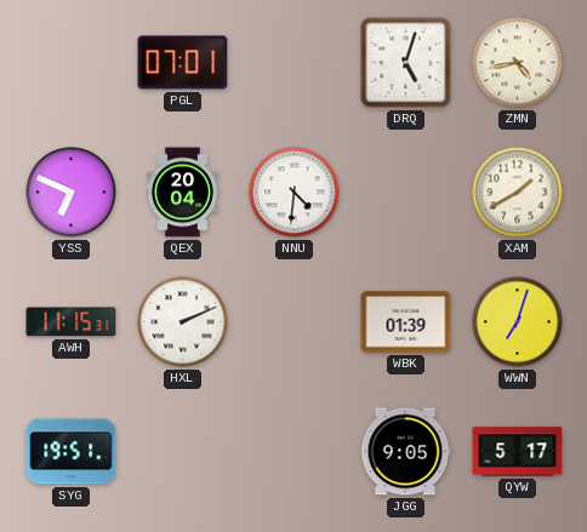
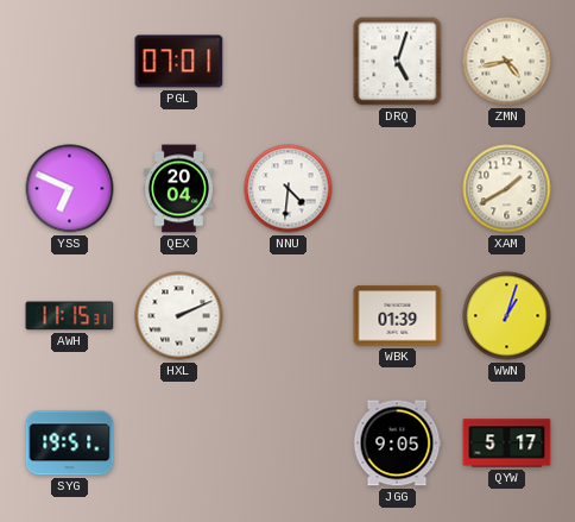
WWN: 7:03 -> 1:03 (507, 316)
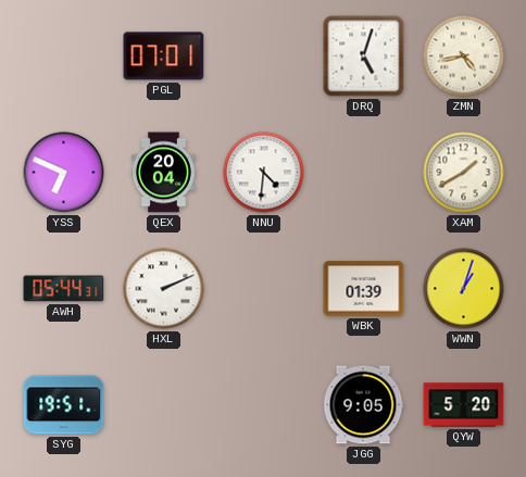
AWH: 11:15 -> 05:44 (64, 289)
QYW: 5:17 -> 5:20 (464, 405)
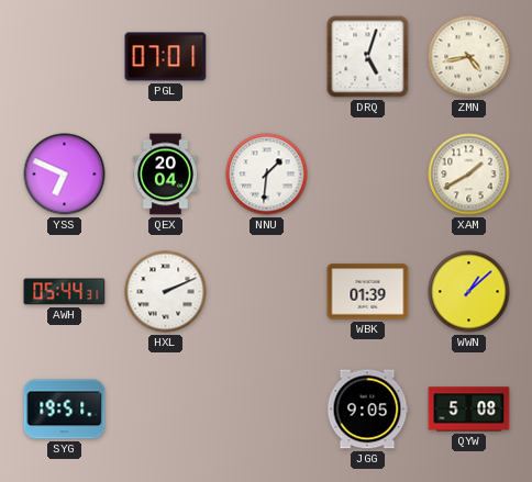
NNU: 4:31 -> 1:31 (267, 175)
WWN: 1:03 -> 1:08 (469, 292)
QYW: 5:20 -> 5:08 (469, 410)
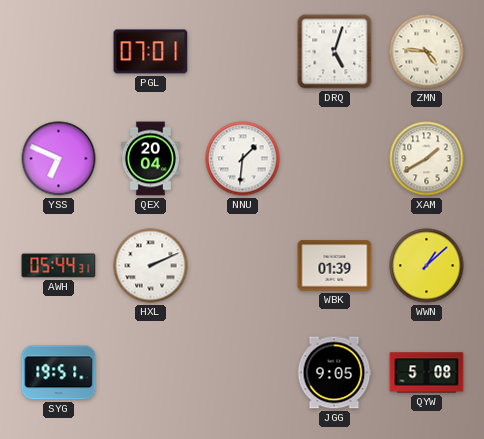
ZMN: 4:43 -> 4:46 (427, 52)
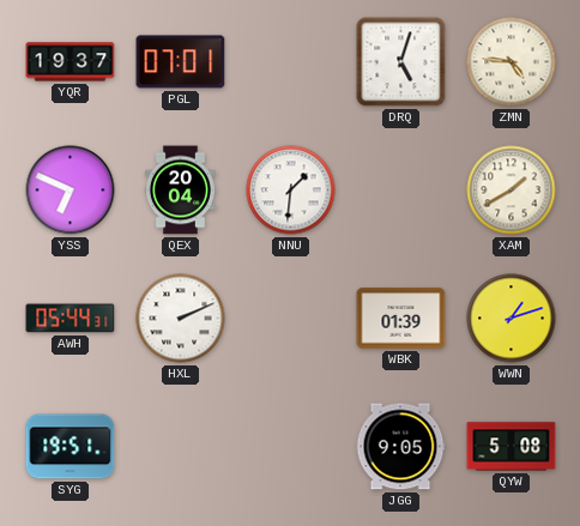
YQR: none -> 19:37 (71, 62)
WWN: 1:08 -> 1:12 (512, 319)
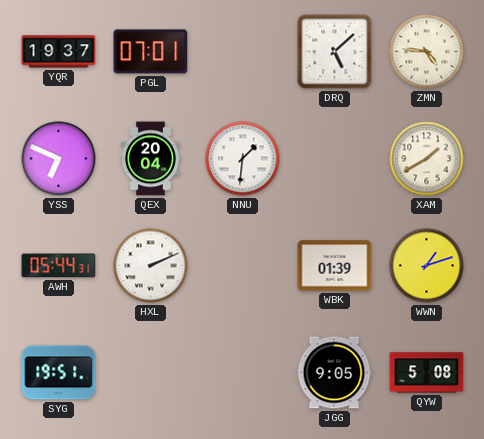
DRQ: 5:03 -> 5:08 (335, 52)
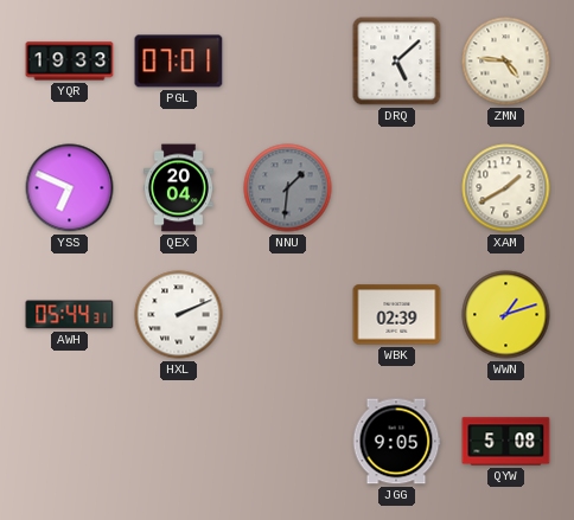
YQR: 19:37 -> 19:33 (70, 62)
NNU dial: white -> grey (288, 188)
WBK: 01:39 -> 02:39 (397, 315)
SYG: 19:51 -> none (59, 373)
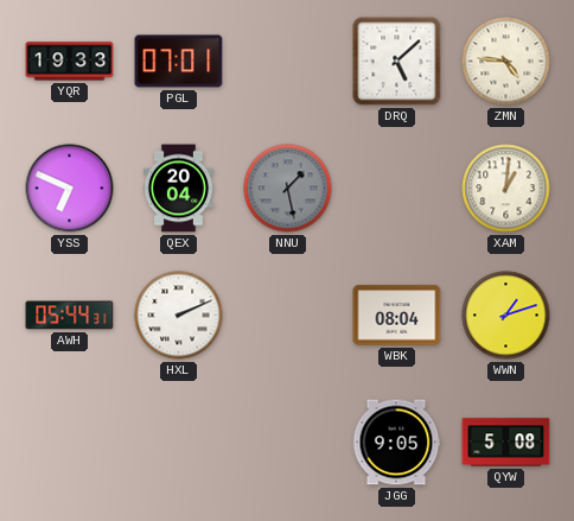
NNU: 1:31 -> 1:28 (288, 189)
XAM: 1:40 -> 1:01 (506, 189)
WBK: 02:39 -> 08:04 (397, 316)
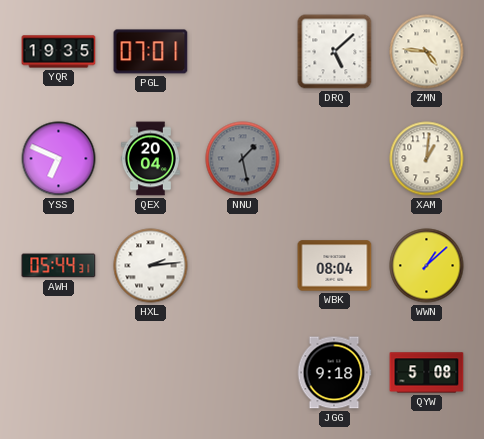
YQR: 19:33 -> 19:35 (59, 52)
HXL: 2:11 -> 2:14 (151, 266)
WWN: 1:12 -> 1:08 (427, 266)
JGG: 9:05 -> 9:18 (334, 373)
